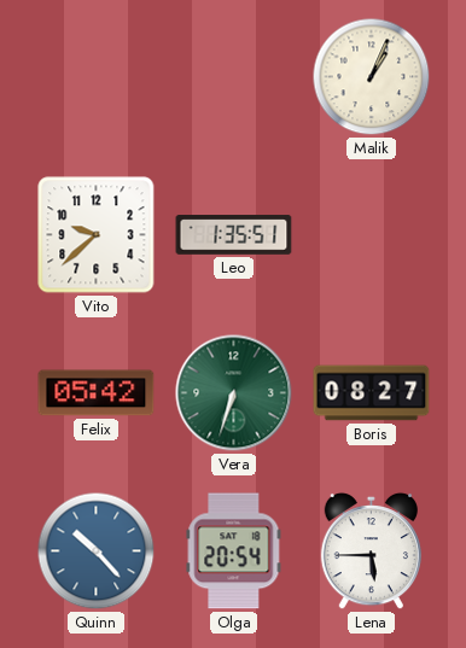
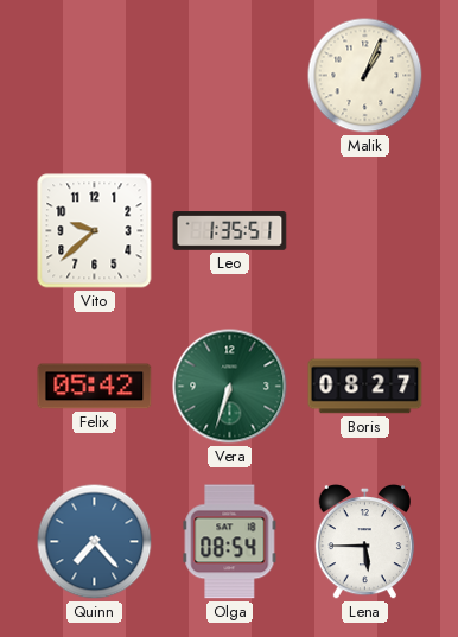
Quinn: 10:23 -> 7:23 (95, 542)
Olga: 20:54 -> 08:54 (230, 542)
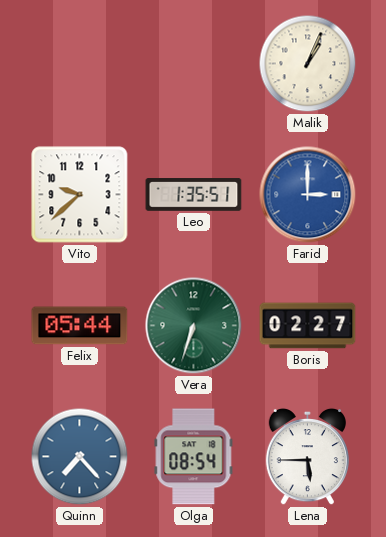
Farid: none -> 3:00 (308, 195)
Felix: 05:42 -> 05:44 (80, 326)
Boris: 08:27 -> 02:27 (308, 326)
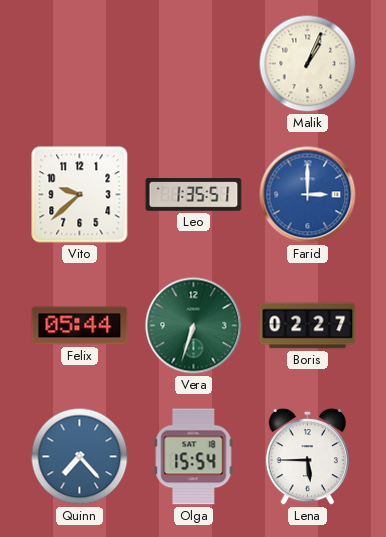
Olga: 08:54 -> 15:54 (194, 457)
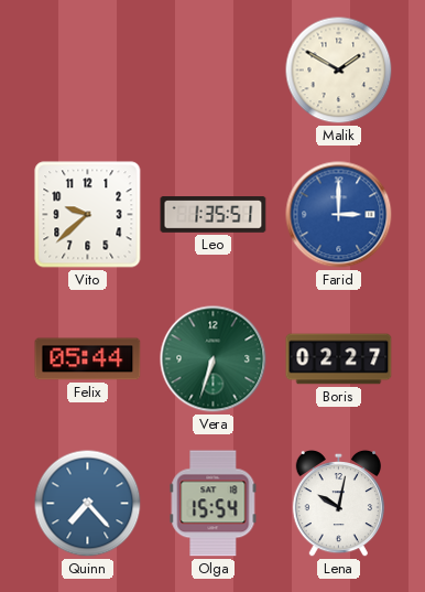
Malik: 1:04 -> 1:50 (339, 71)
Lena: 5:45 -> 10:02 (338, 504)
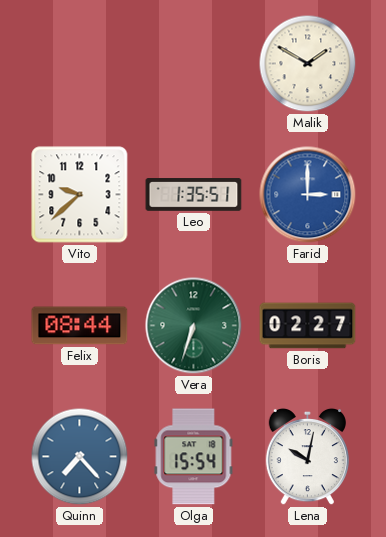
Felix: 05:44 -> 08:44 (80, 326)
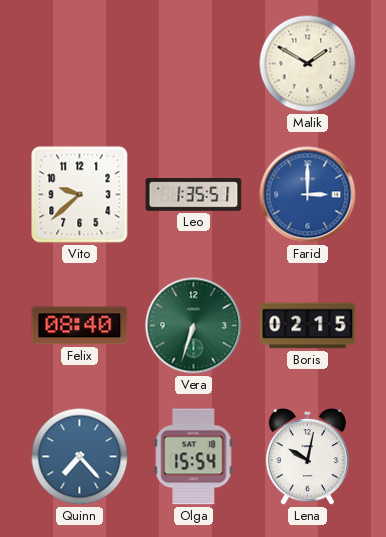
Felix: 08:44 -> 08:40 (80, 326)
Boris: 02:27 -> 02:15 (308, 326)
